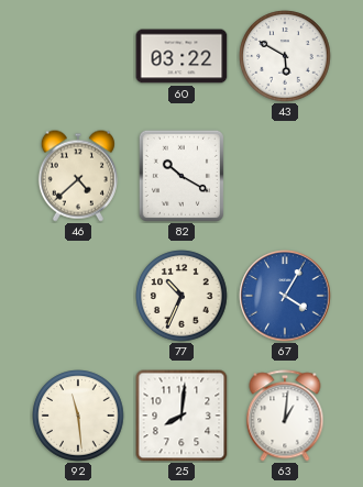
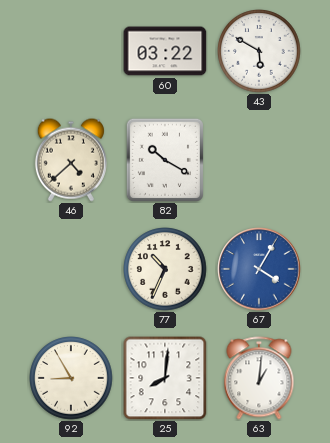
92: 11:29 -> 8:55 (71, 378)
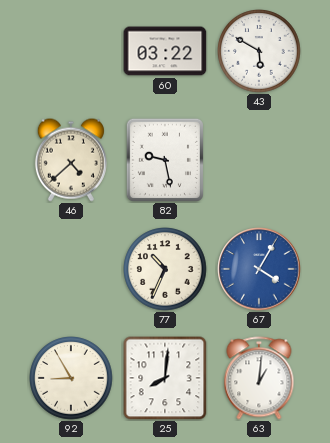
82: 10:20 -> 9:28 (165, 160)
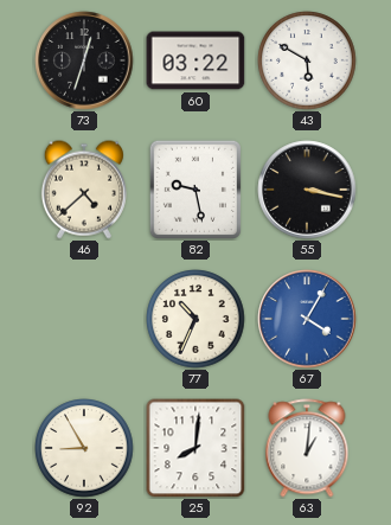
73: none -> 12:33 (84, 60)
55: none -> 3:17 (307, 190)
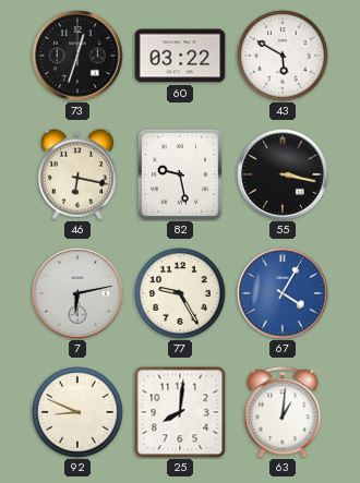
46: 4:38 -> 6:17 (77, 174)
7: none -> 6:13 (77, 293)
77: 10:34 -> 9:25 (180, 293)
92: 8:55 -> 8:49 (77, 412)
